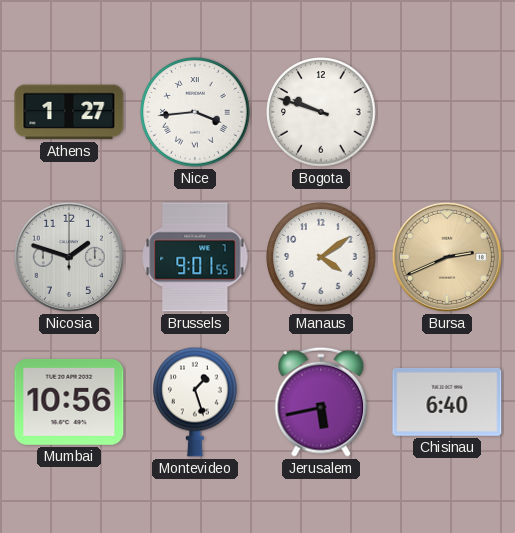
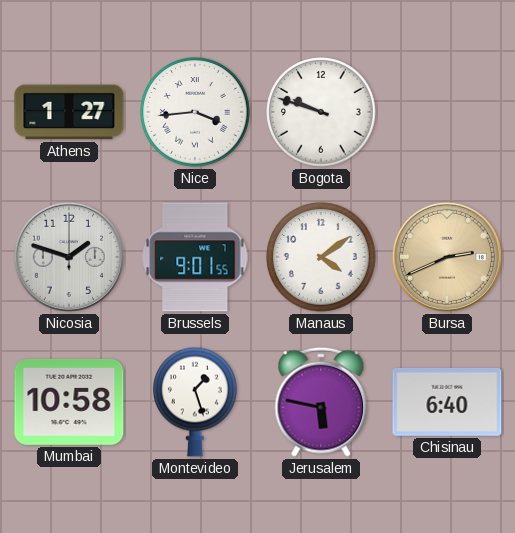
Mumbai: 10:56 -> 10:58 (69, 402)
Jerusalem: 5:43 -> 5:47 (321, 402)
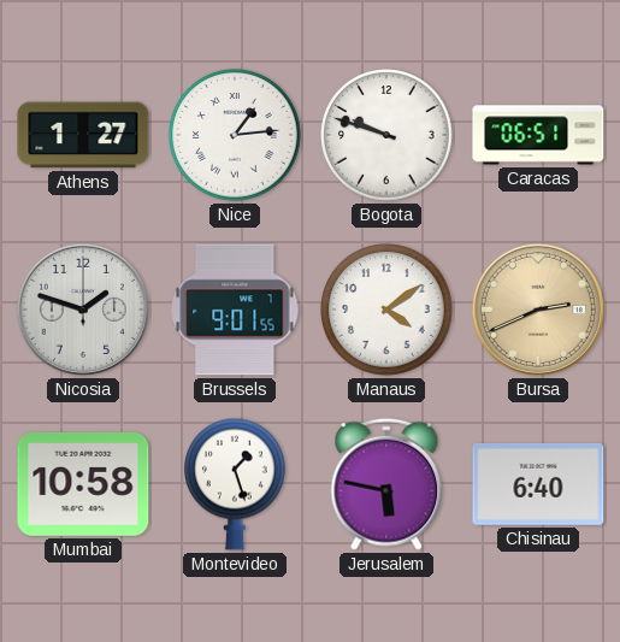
Nice: 3:44 -> 1:14 (235, 135)
Caracas: none -> 06:51 (538, 135)
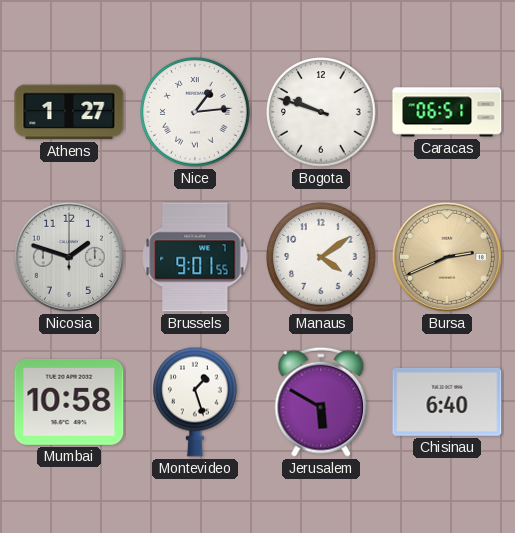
Jerusalem: 5:47 -> 5:50 (321, 402)
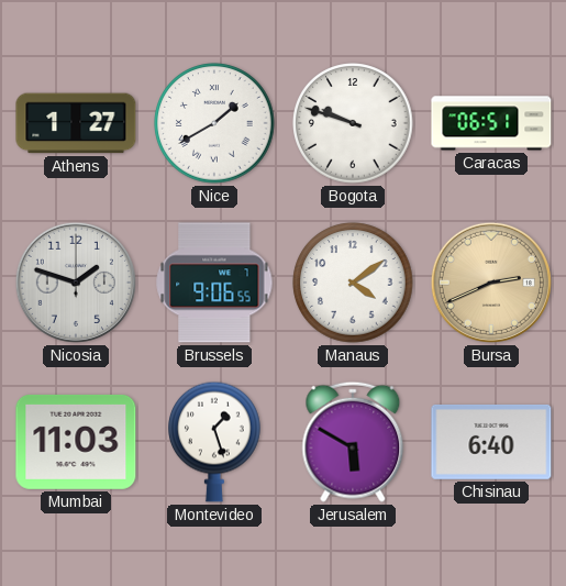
Nice: 1:14 -> 1:40 (214, 123)
Brussels: 9:01 -> 9:06 (214, 283)
Mumbai: 10:58 -> 11:03 (76, 442)
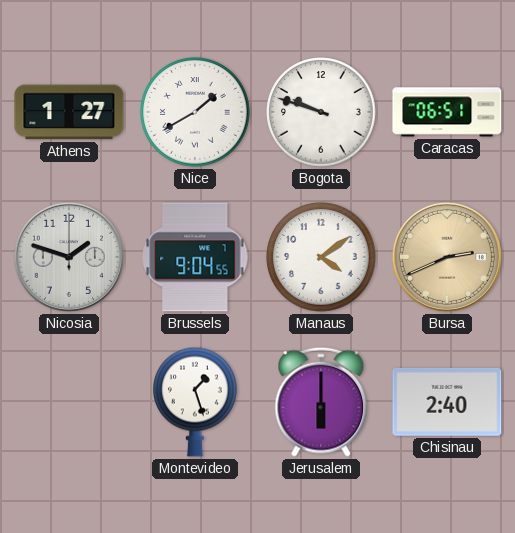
Brussels: 9:06 -> 9:04 (195, 257)
Mumbai: 11:03 -> none (76, 442)
Jerusalem: 5:50 -> 6:00 (321, 402)
Chisinau: 6:40 -> 2:40 (447, 402)
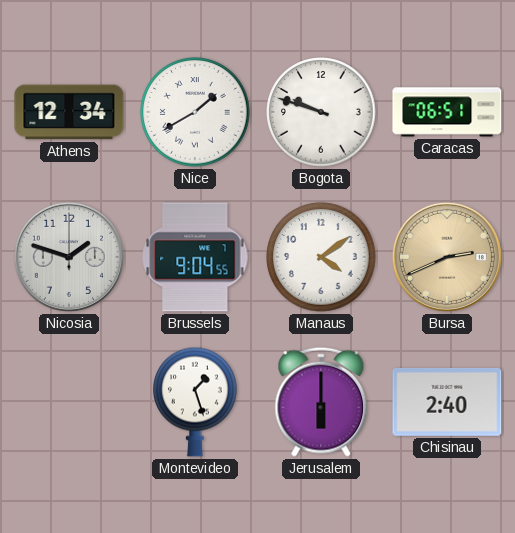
Athens: 1:27 -> 12:34 (69, 112)
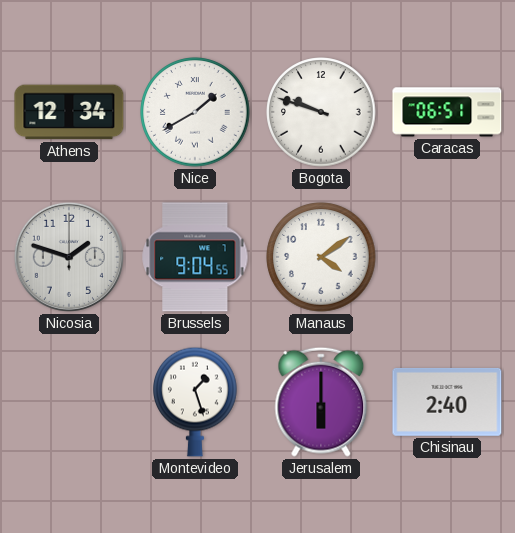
Bursa: 2:41 -> none (447, 257)
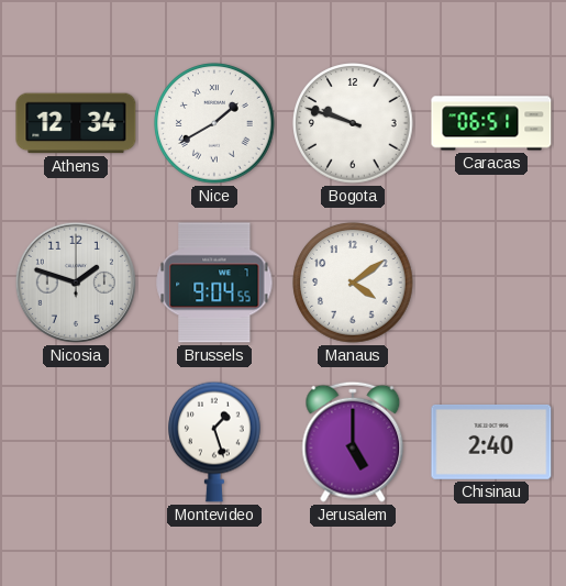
Jerusalem: 6:00 -> 5:00 (353, 442)
